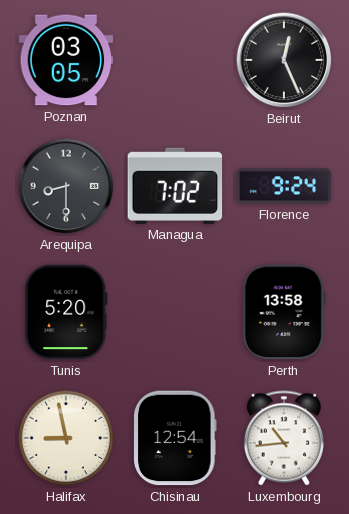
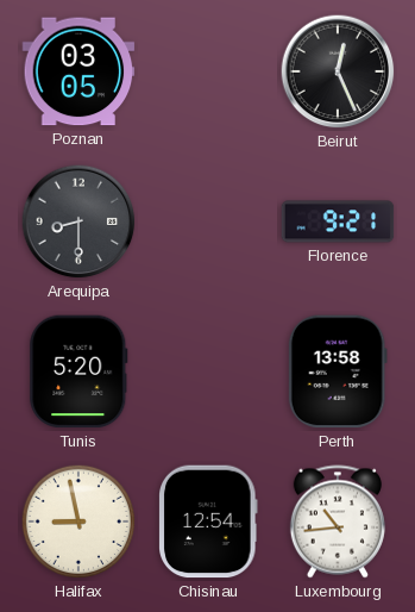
Managua: 7:02 -> none (175, 186)
Florence: 9:24 -> 9:21 (338, 221)
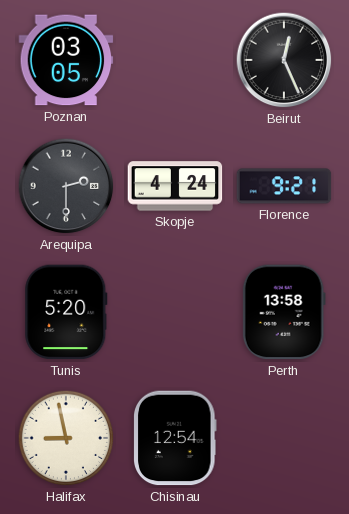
Arequipa: 8:30 -> 2:30 (66, 186)
Skopje: none -> 4:24 (175, 186)
Luxembourg: 10:44 -> none (338, 522)
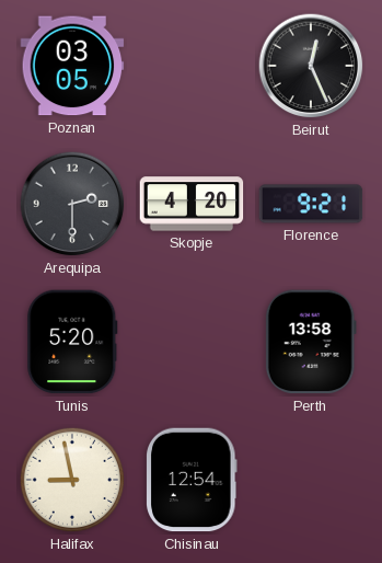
Skopje: 4:24 -> 4:20 (192, 204)
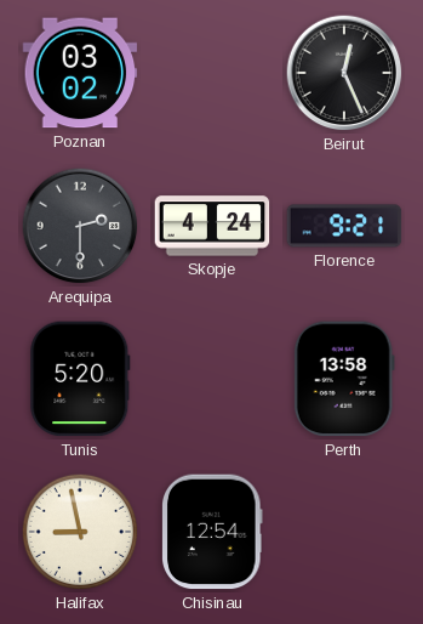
Poznan: 03:05 -> 03:02 (80, 73)
Skopje: 4:20 -> 4:24 (212, 226)
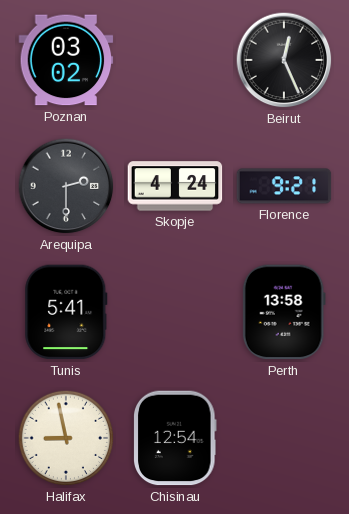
Tunis: 5:20 -> 5:41 (66, 312)
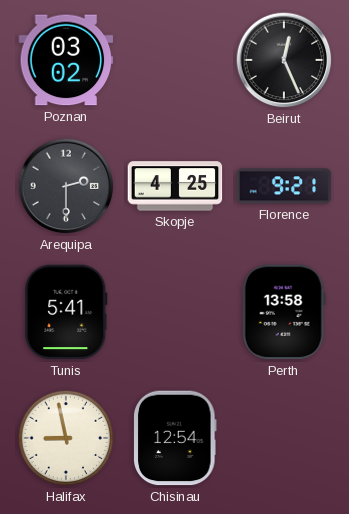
Skopje: 4:24 -> 4:25 (175, 186)
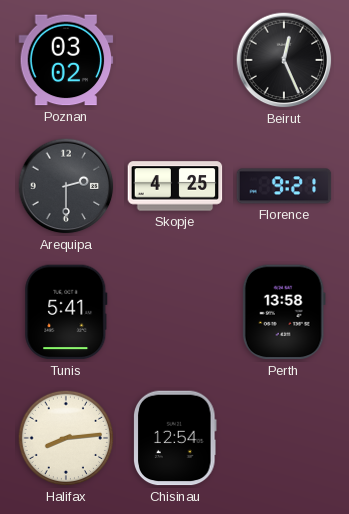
Halifax: 8:58 -> 8:14 (66, 438)
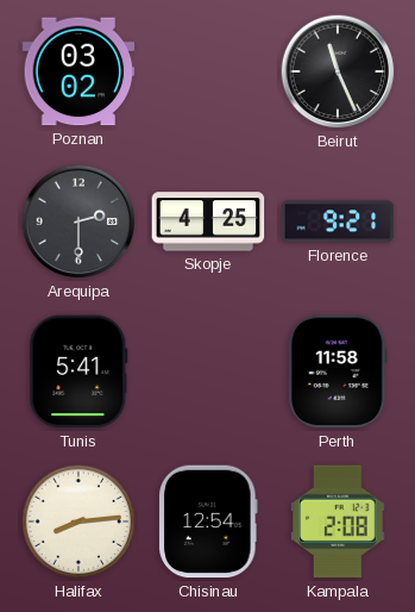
Beirut: 12:26 -> 11:26 (338, 71)
Perth: 13:58 -> 11:58 (338, 371)
Kampala: none -> 2:08 (339, 522)
